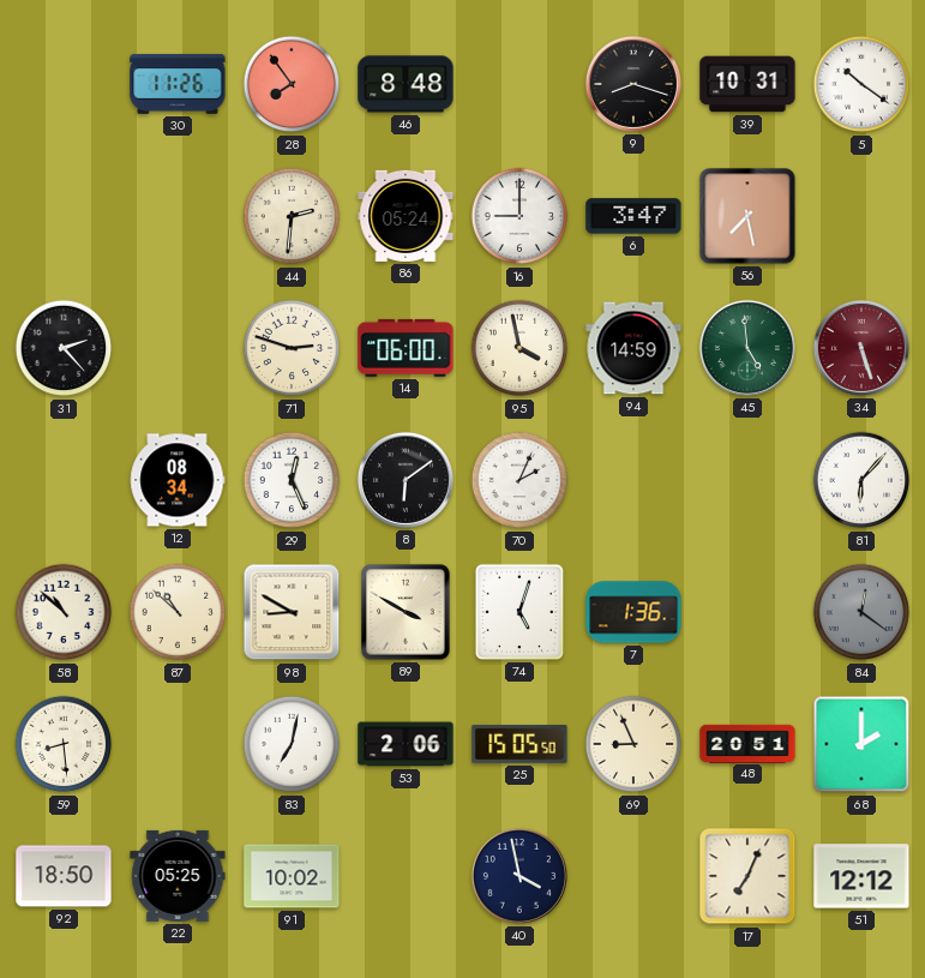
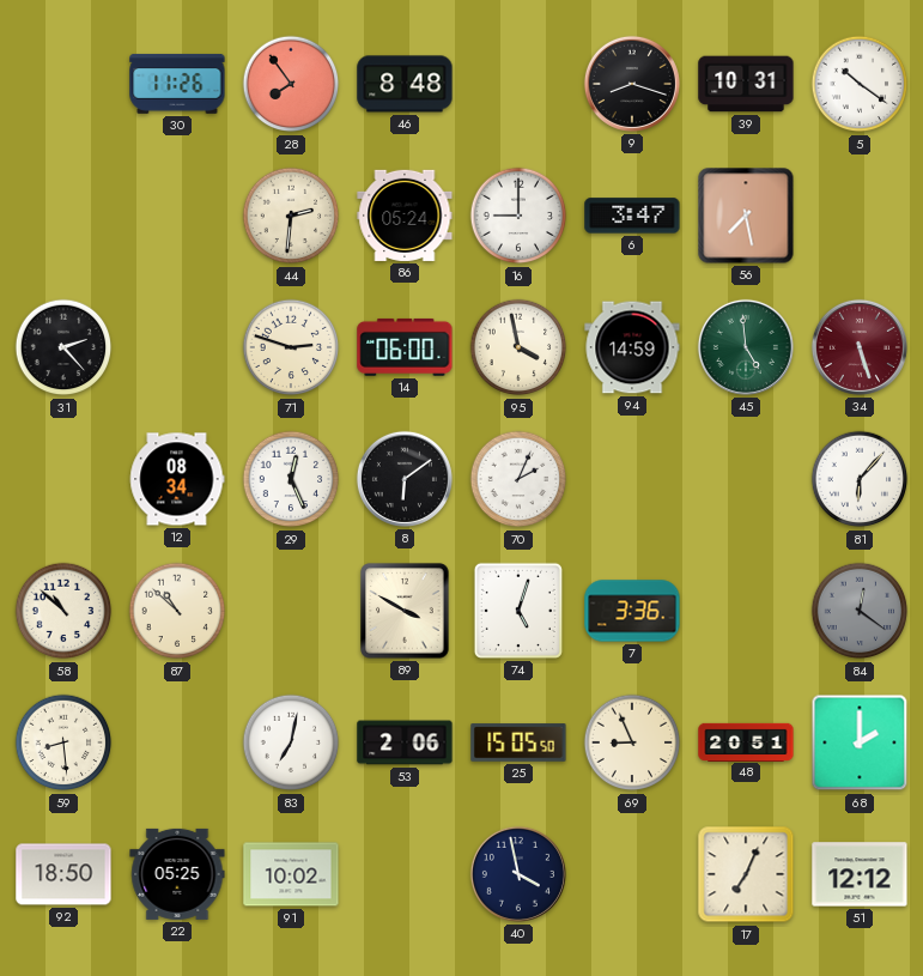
98: 8:50 -> none (292, 612)
7: 1:36 -> 3:36 (632, 611)
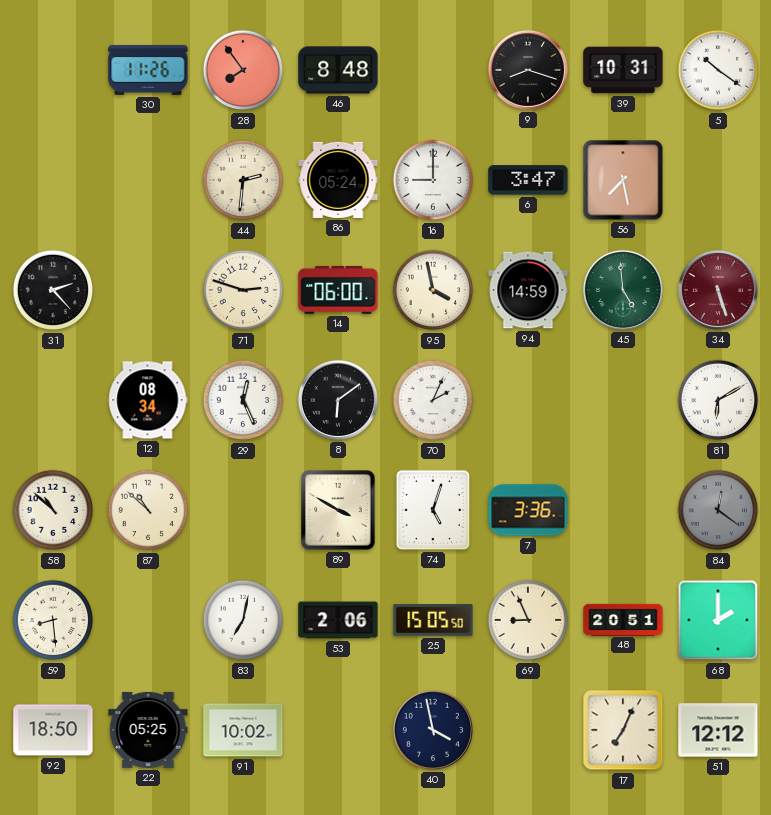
81: 6:07 -> 6:10 (718, 400)
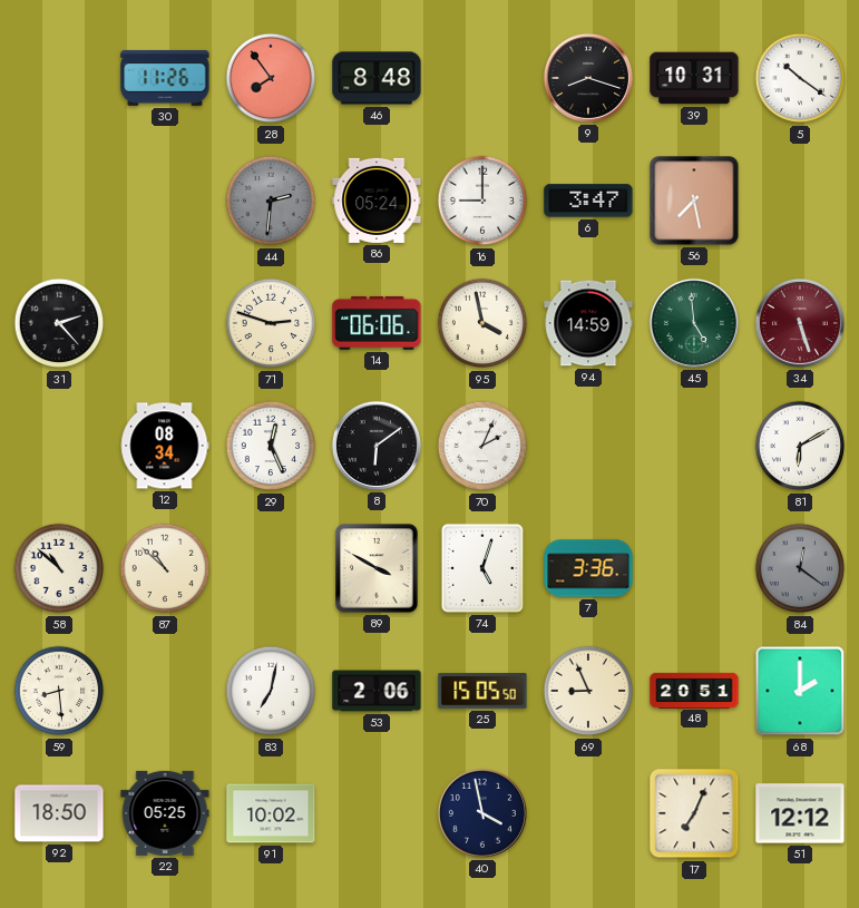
44 dial: cream -> grey (271, 201)
14: 06:00 -> 06:06 (377, 323)
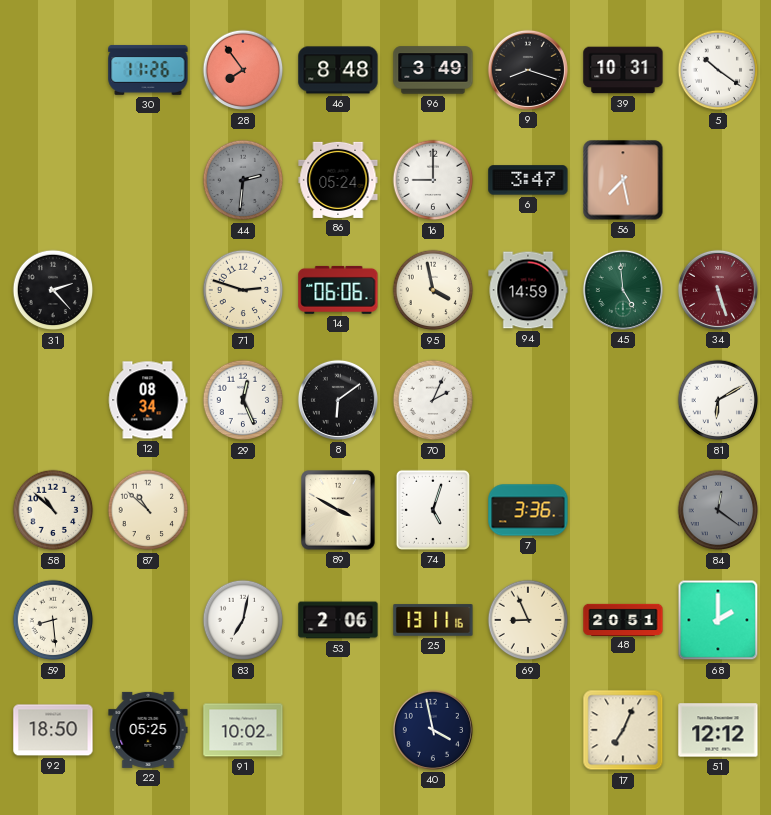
96: none -> 3:49 (433, 70)
25: 15:05 -> 13:11 (433, 620)
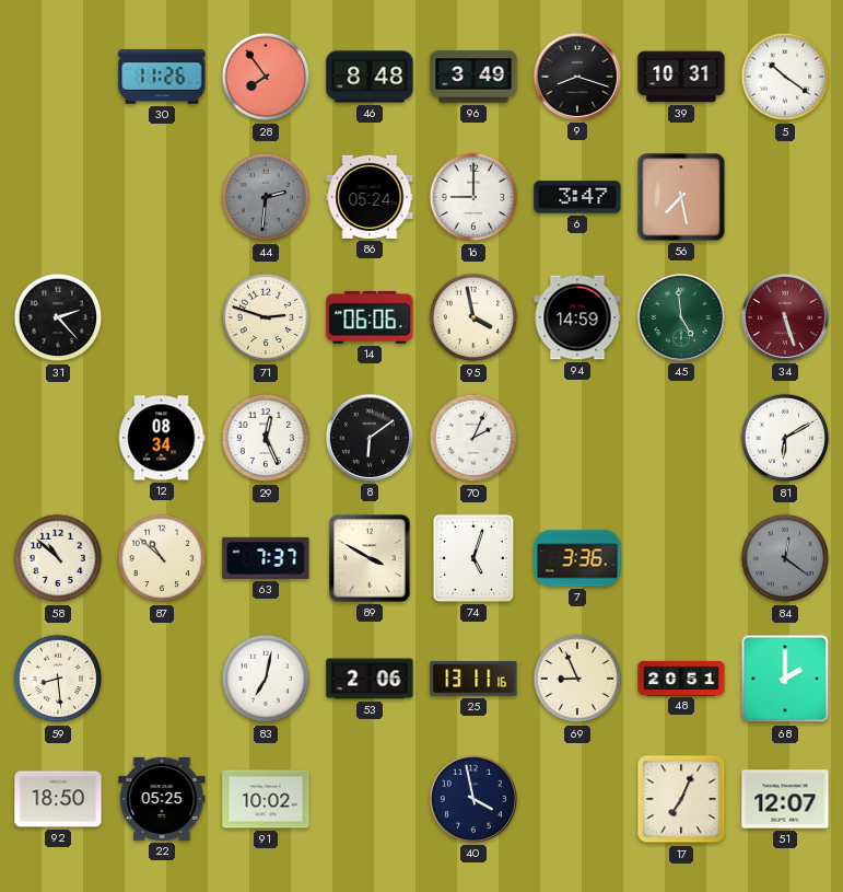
63: none -> 7:37 (266, 558)
51: 12:12 -> 12:07 (785, 799)
